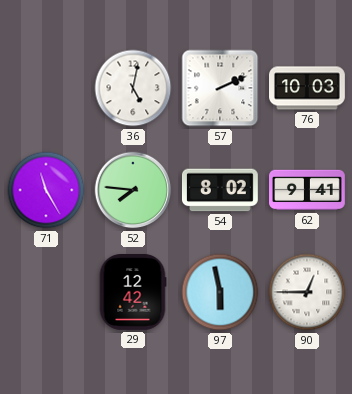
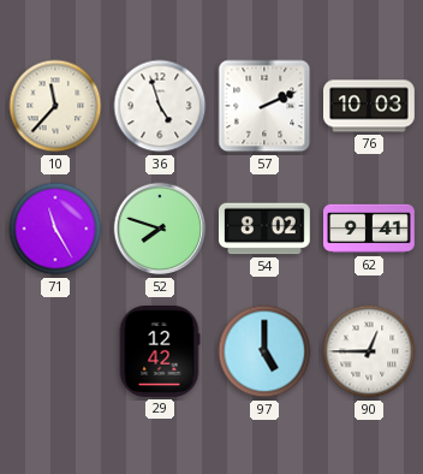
10: none -> 11:37 (55, 106)
36: 5:02 -> 4:57 (160, 106)
52: 7:46 -> 7:48 (160, 229)
97: 5:58 -> 5:00 (264, 351)
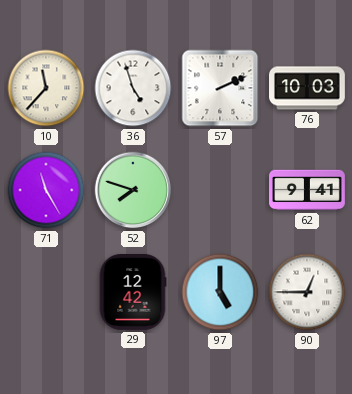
54: 8:02 -> none (264, 229)
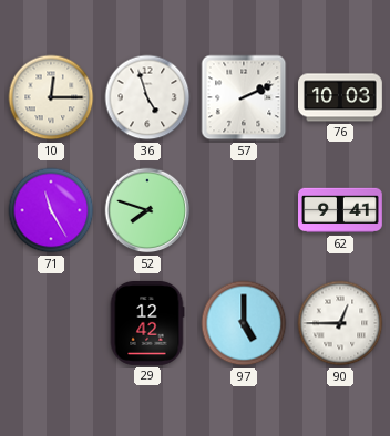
10: 11:37 -> 12:15 (51, 97)
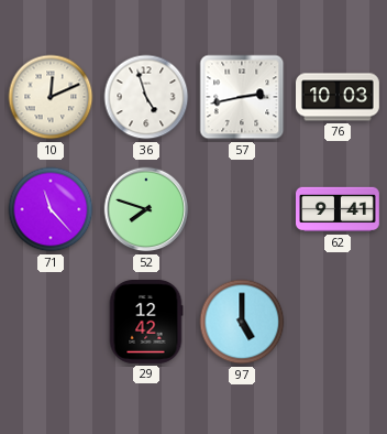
10: 12:15 -> 12:11 (51, 97)
57: 2:11 -> 2:43 (242, 97)
71: 11:25 -> 11:23 (51, 209)
90: 12:45 -> none (340, 323)
